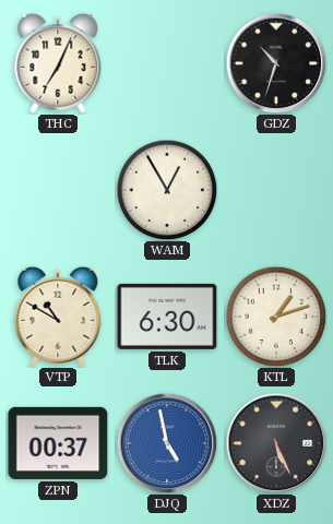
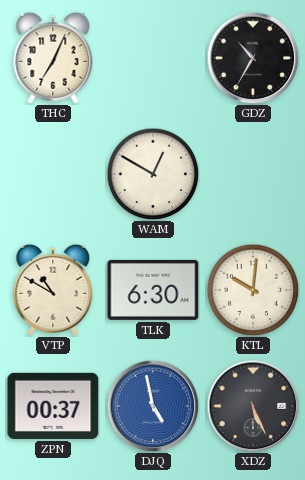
GDZ: 10:33 -> 10:35 (253, 58)
WAM: 12:55 -> 12:50 (153, 174)
KTL: 1:12 -> 10:01 (253, 290)
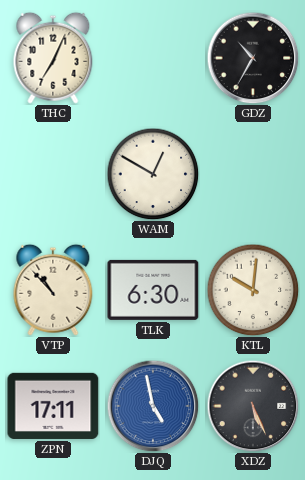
VTP: 10:50 -> 10:53 (53, 290)
ZPN: 00:37 -> 17:11 (53, 406)
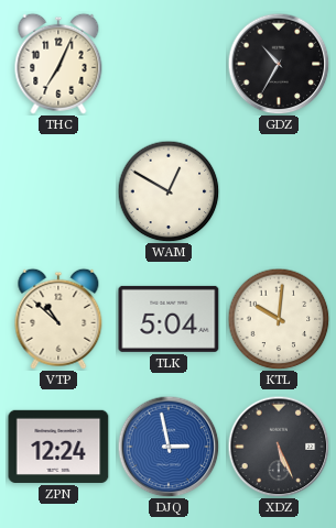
VTP: 10:53 -> 10:52 (58, 319)
TLK: 6:30 -> 5:04 (169, 319)
ZPN: 17:11 -> 12:24 (58, 447)
DJQ: 4:58 -> 2:58 (169, 447)
